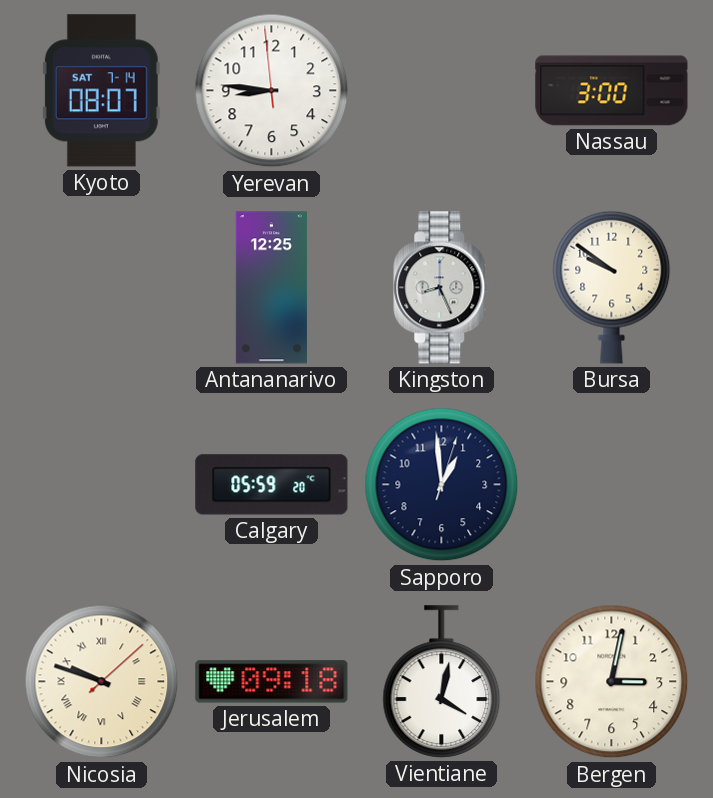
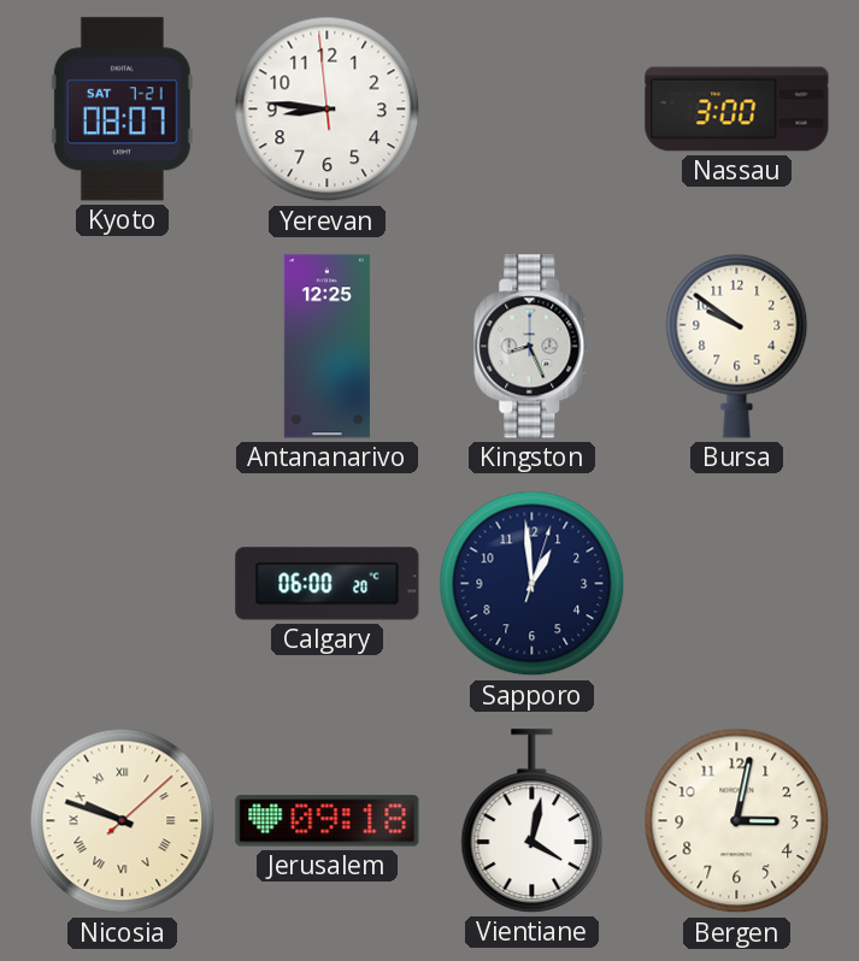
Kyoto date: SAT 7-14 -> SAT 7-21 (122, 110)
Calgary: 05:59 -> 06:00 (328, 584)
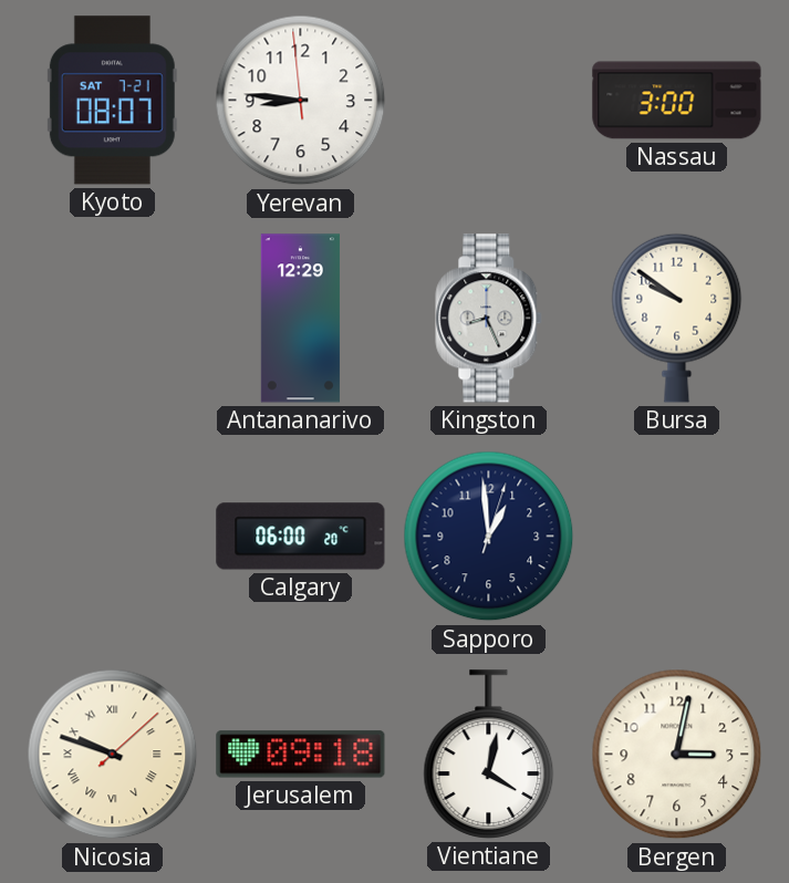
Antananarivo: 12:25 -> 12:29 (300, 319)
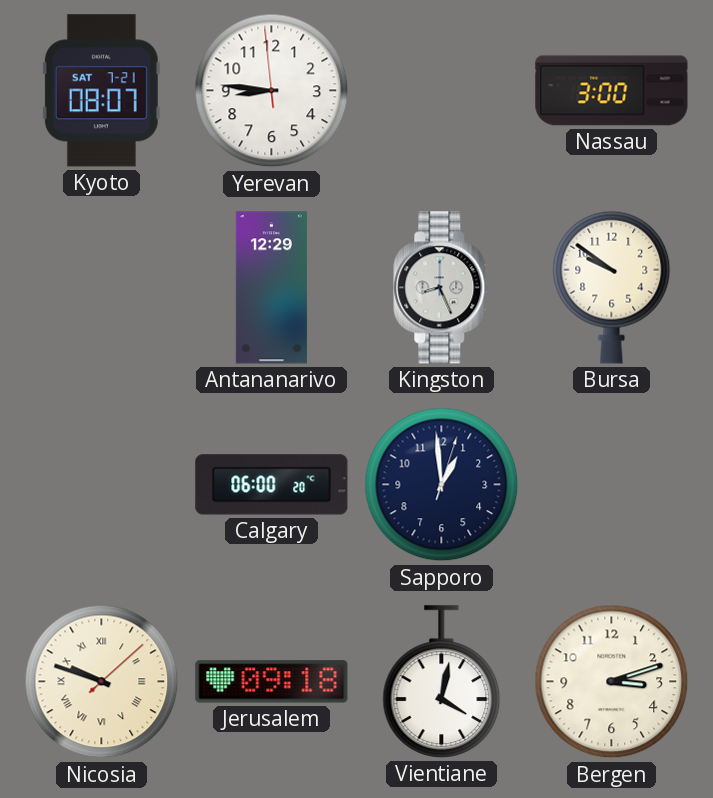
Bergen: 3:02 -> 3:12 (612, 682)
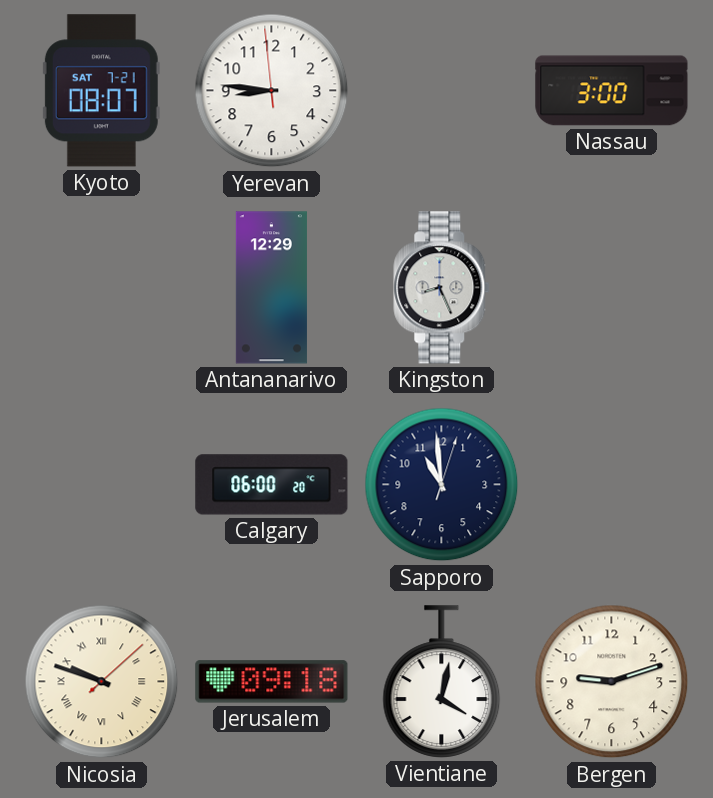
Bursa: 9:51 -> none (612, 287)
Sapporo: 12:59 -> 10:59 (442, 485)
Bergen: 3:12 -> 9:12 (612, 682)
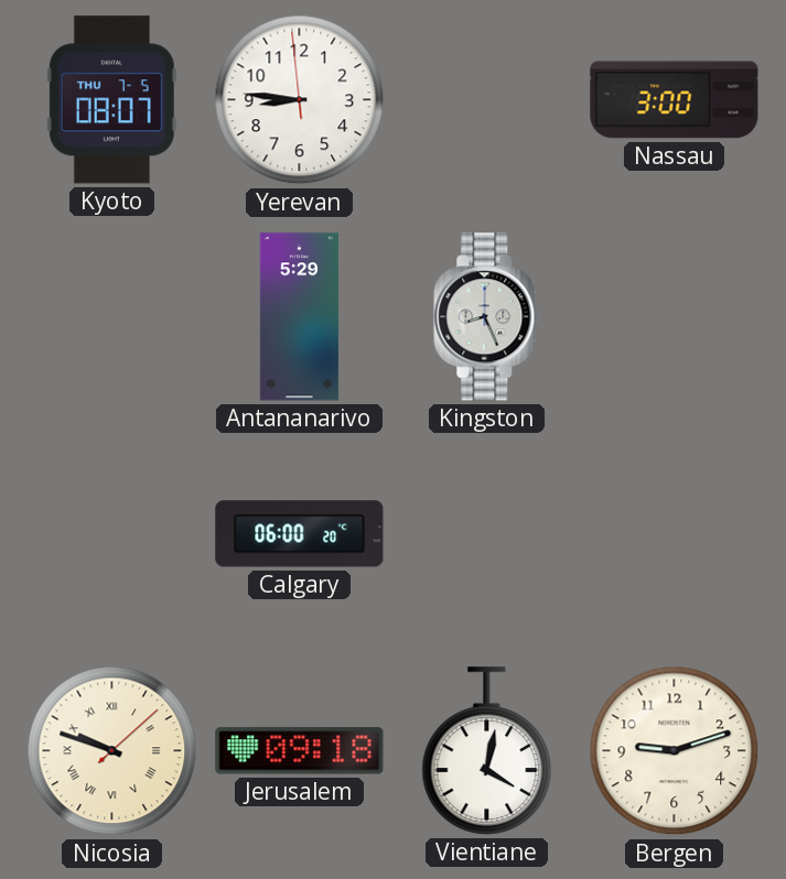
Kyoto date: SAT 7-21 -> THU 7-5 (111, 100)
Antananarivo: 12:29 -> 5:29 (299, 317)
Sapporo: 10:59 -> none (442, 485)
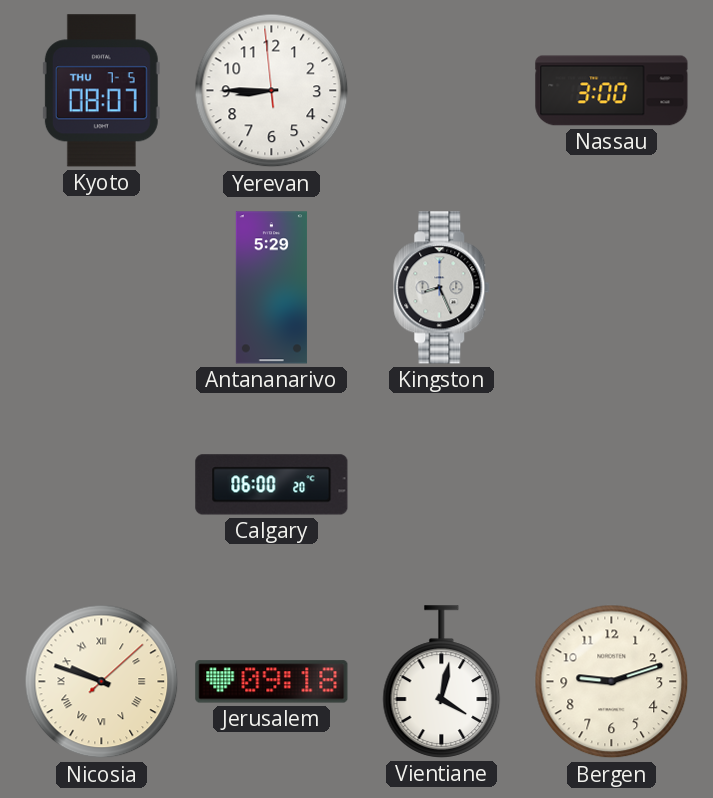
Yerevan: 8:45 -> 8:44 (272, 91)
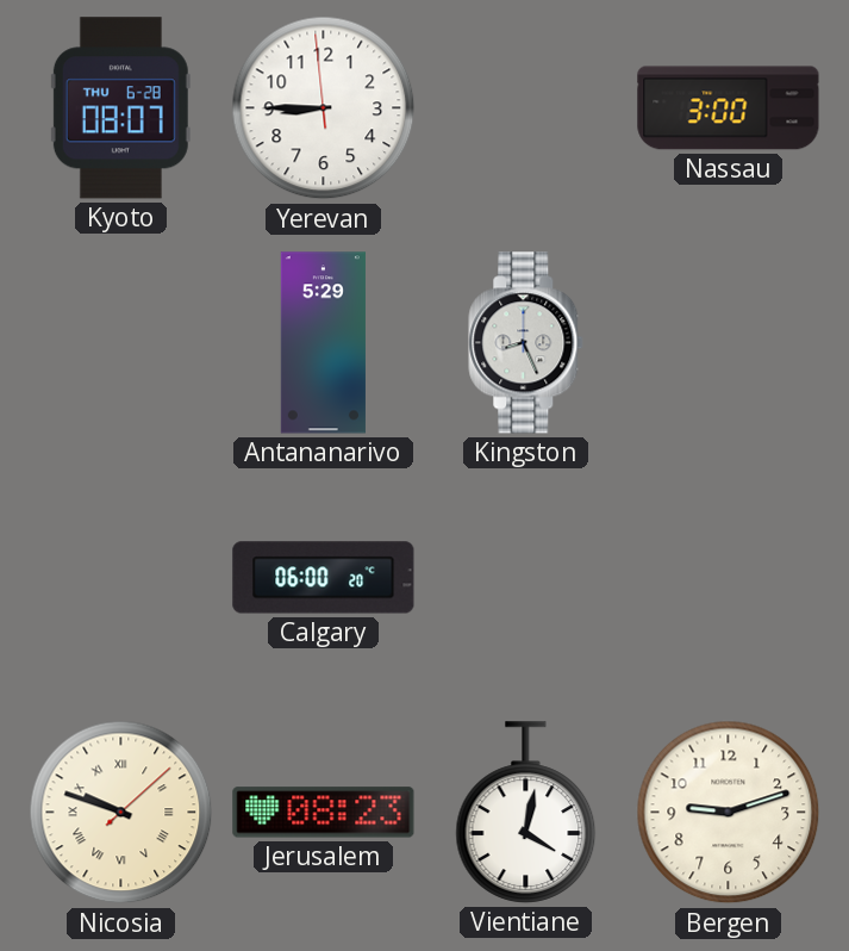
Kyoto date: THU 7-5 -> THU 6-28 (120, 108)
Jerusalem: 09:18 -> 08:23 (324, 813)
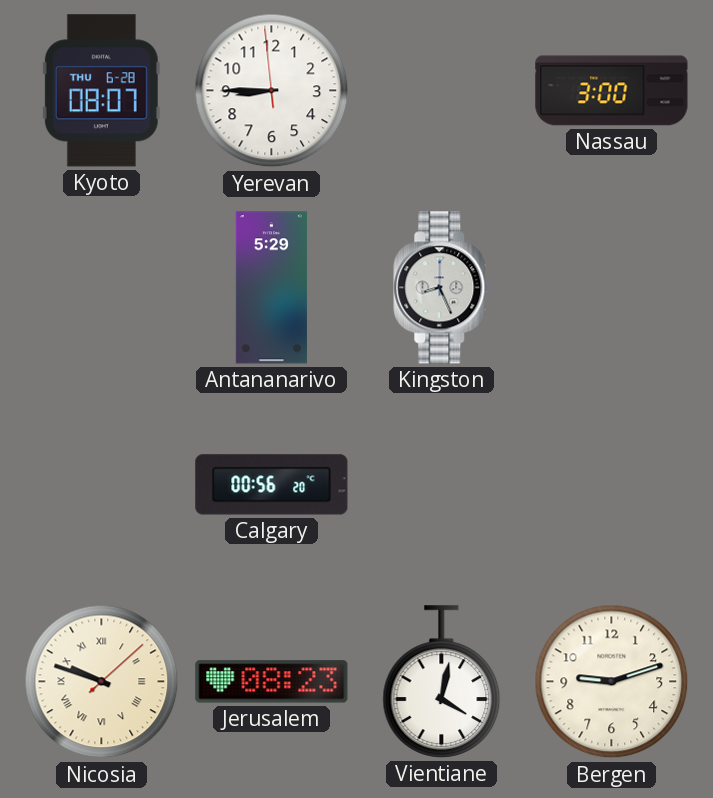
Calgary: 06:00 -> 00:56 (272, 485)
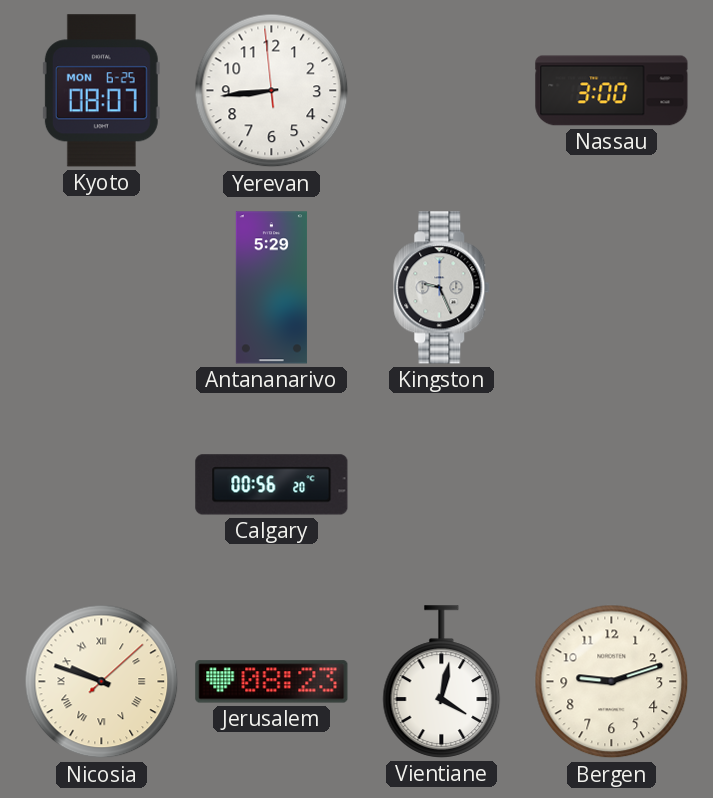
Kyoto date: THU 6-28 -> MON 6-25 (101, 91)
Yerevan: 8:44 -> 8:43 (272, 91)
Kingston: 8:26 -> 9:26 (442, 288)
